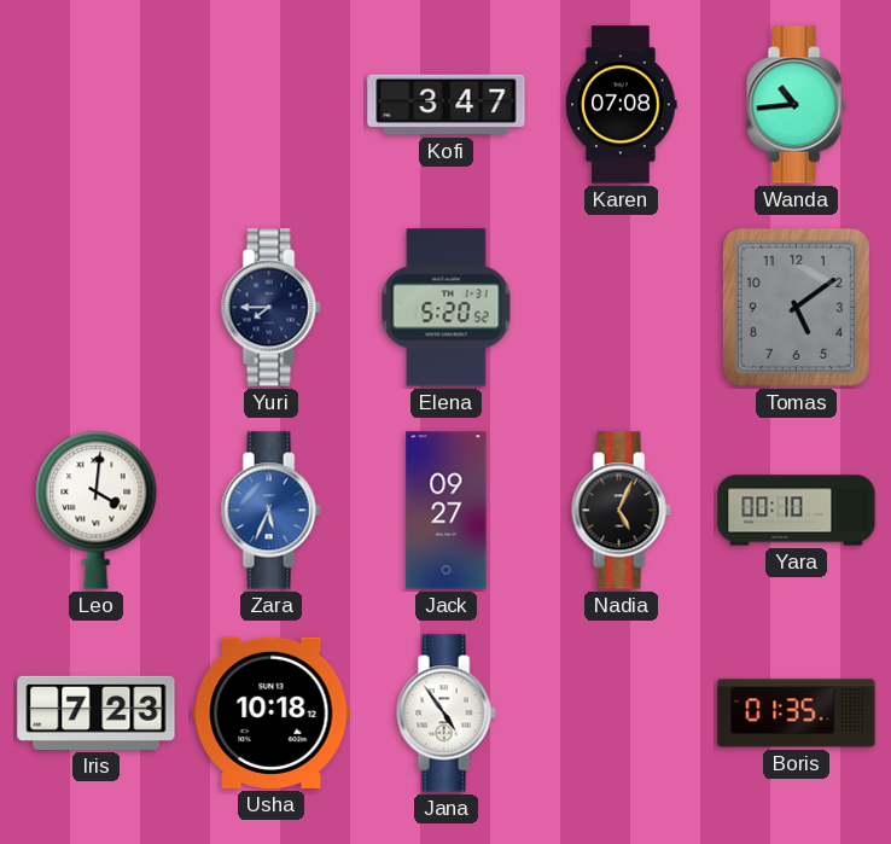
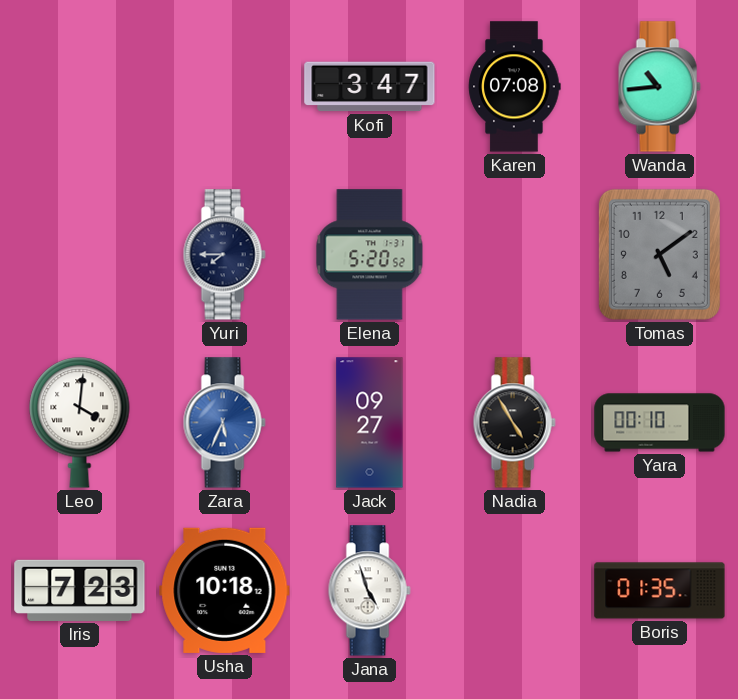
Nadia: 5:04 -> 4:55 (514, 423)
Jana: 4:54 -> 4:57 (369, 591)
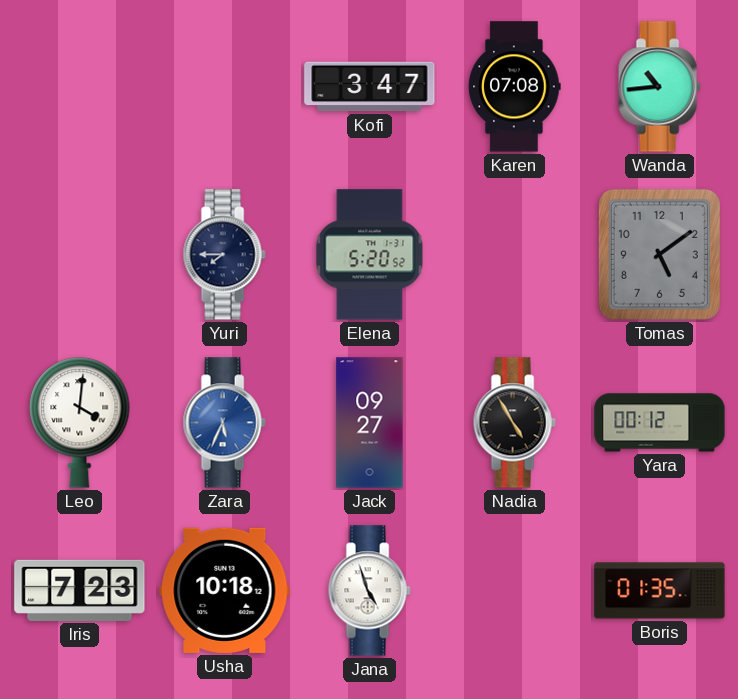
Yara: 00:10 -> 00:12 (660, 423)
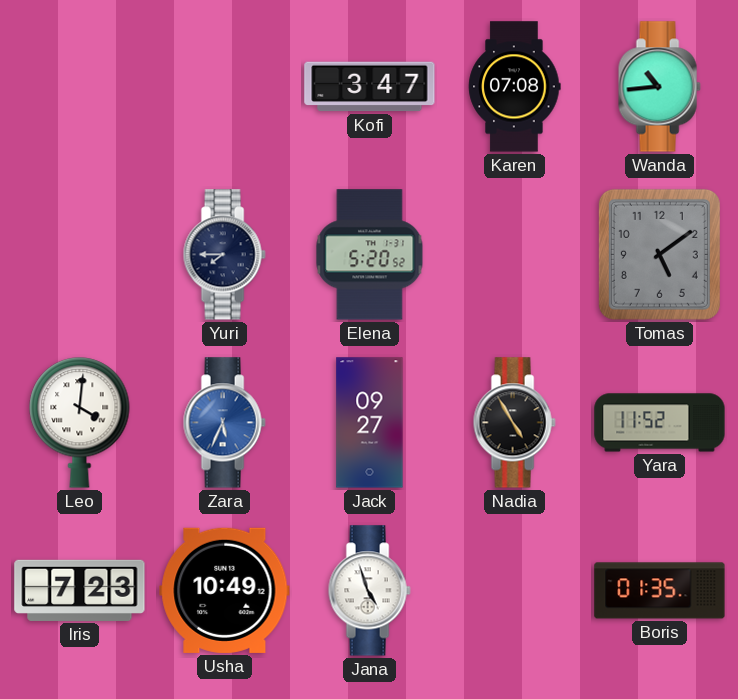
Yara: 00:12 -> 11:52 (660, 423)
Usha: 10:18 -> 10:49 (225, 590)
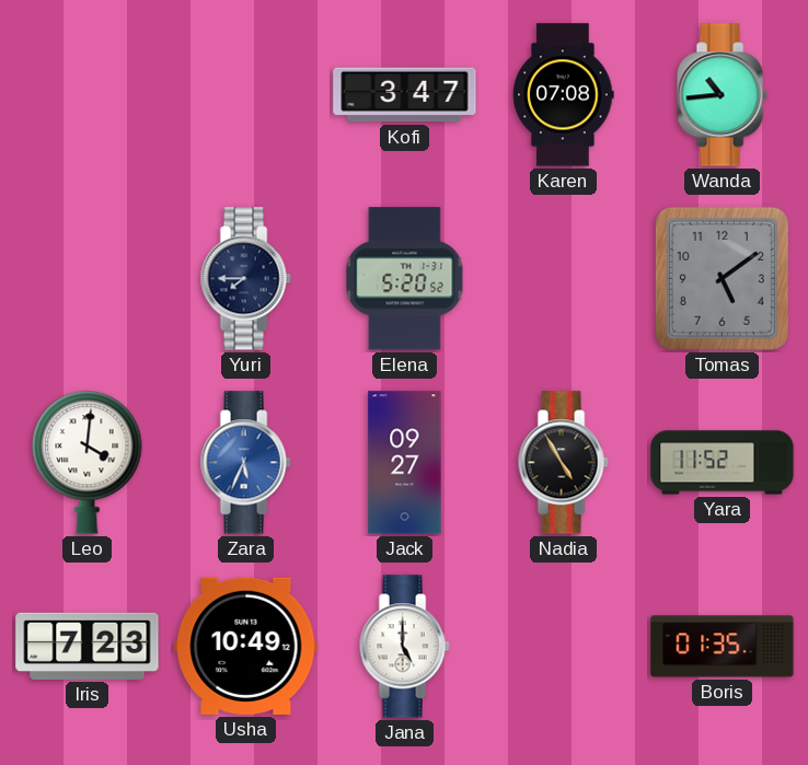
Jana: 4:57 -> 5:00 (404, 647)
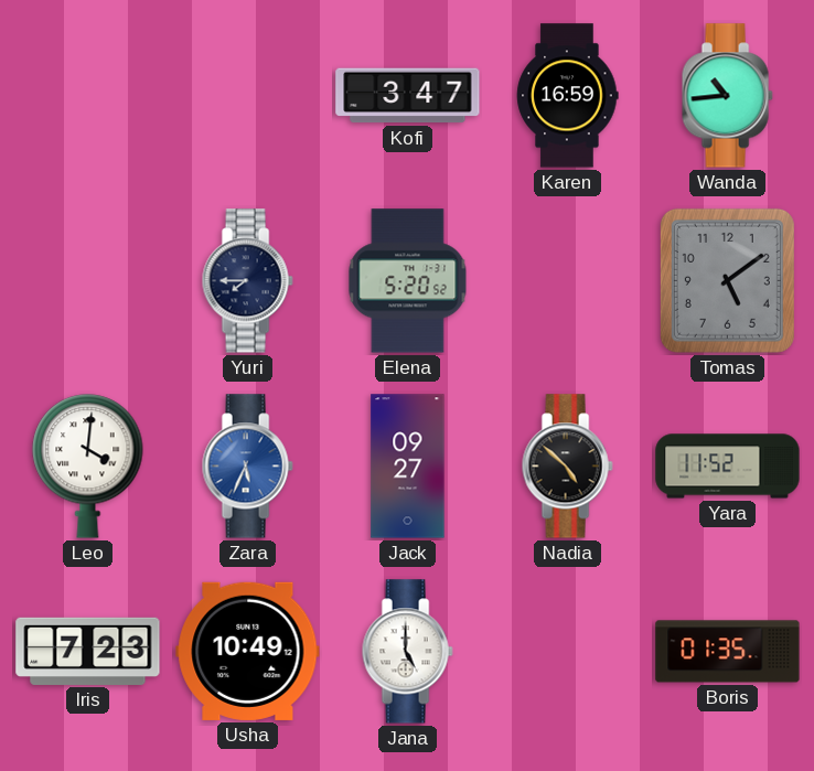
Karen: 07:08 -> 16:59 (568, 96)
Nadia: 4:55 -> 4:52 (567, 467)
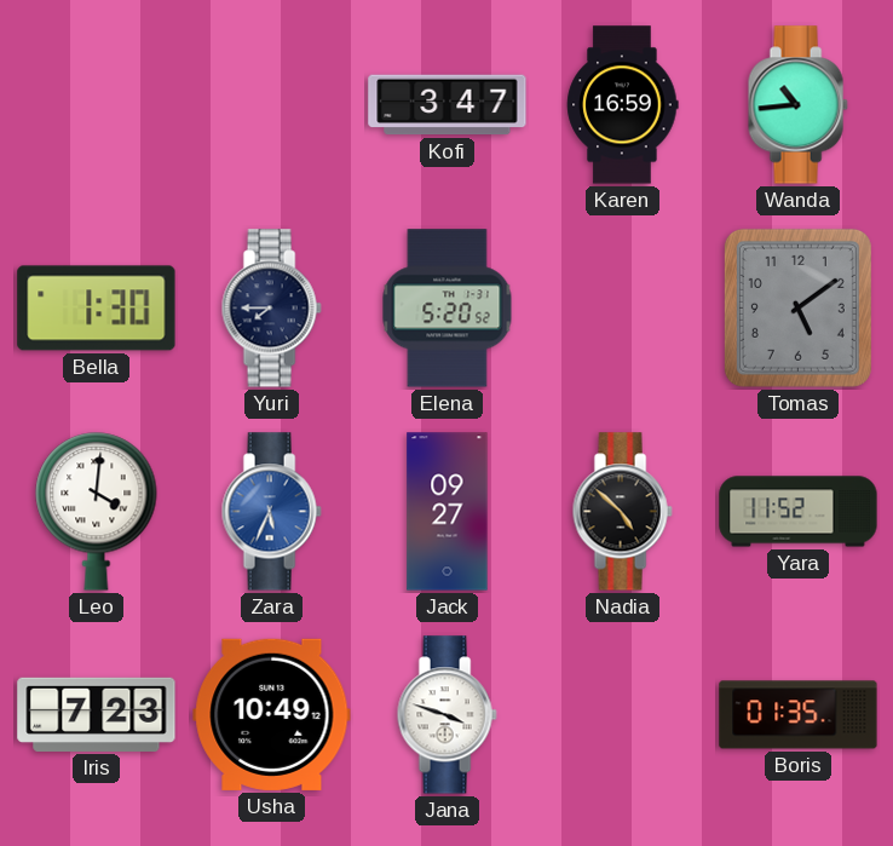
Bella: none -> 1:30 (97, 309)
Jana: 5:00 -> 3:48 (447, 715)
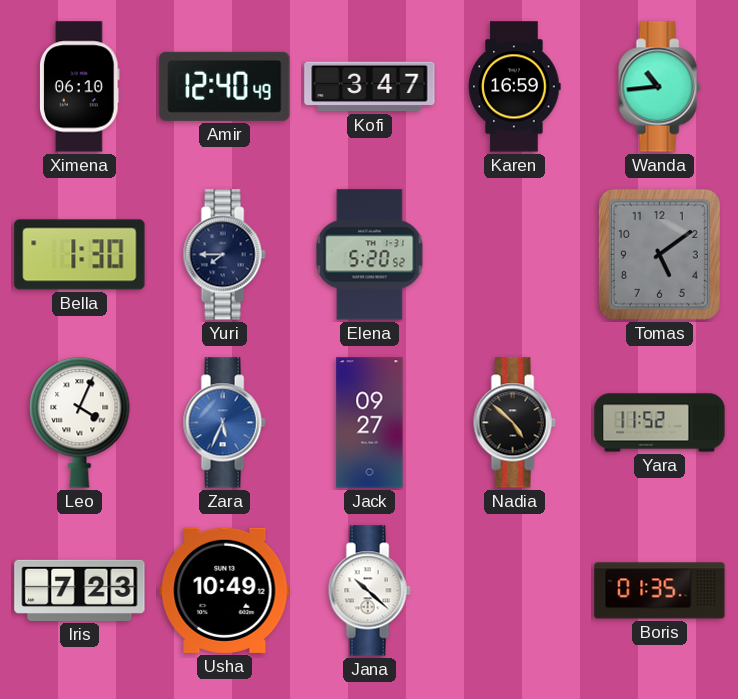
Ximena: none -> 06:10 (80, 87)
Amir: none -> 12:40 (225, 86)
Leo: 4:01 -> 4:04 (80, 423)
Jana: 3:48 -> 10:22 (369, 591)
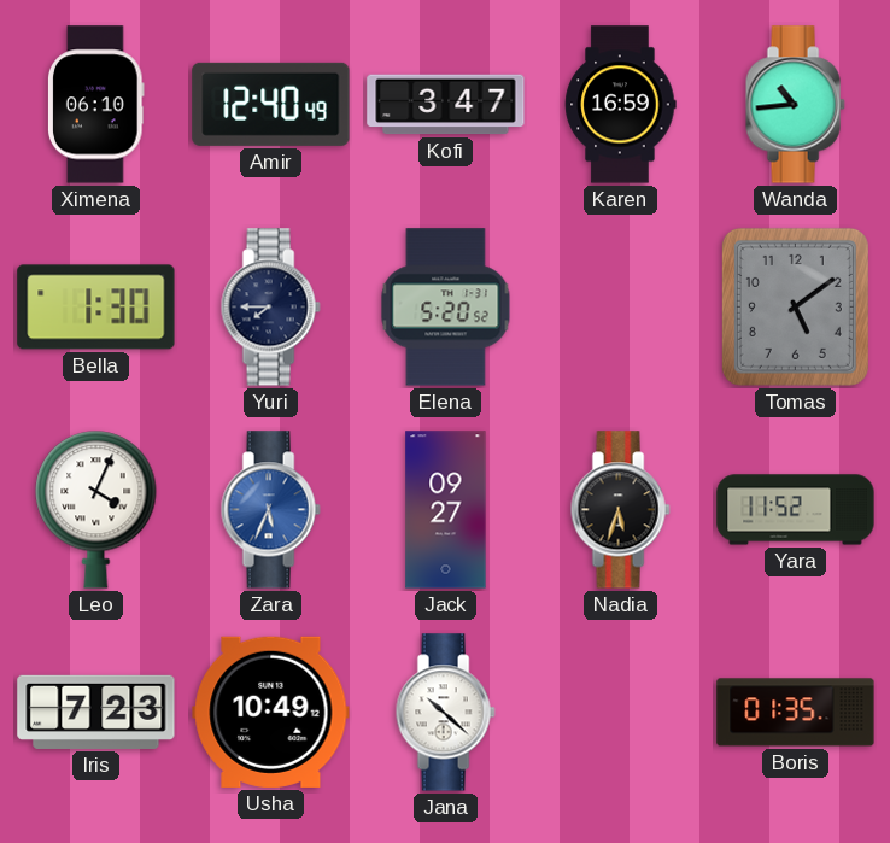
Nadia: 4:52 -> 5:33 (620, 510)
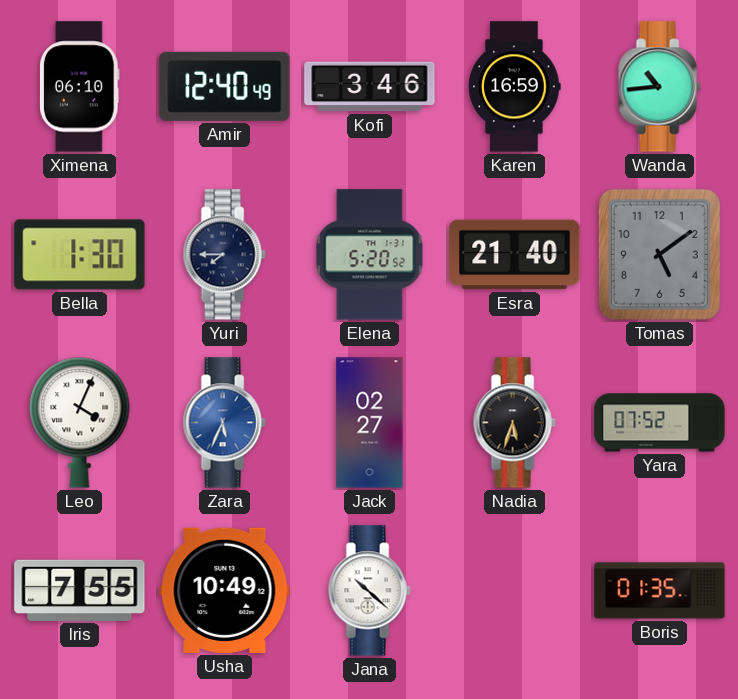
Kofi: 3:47 -> 3:46 (370, 87)
Esra: none -> 21:40 (515, 255)
Jack: 09:27 -> 02:27 (370, 423)
Yara: 11:52 -> 07:52 (660, 423)
Iris: 7:23 -> 7:55 (80, 590)
